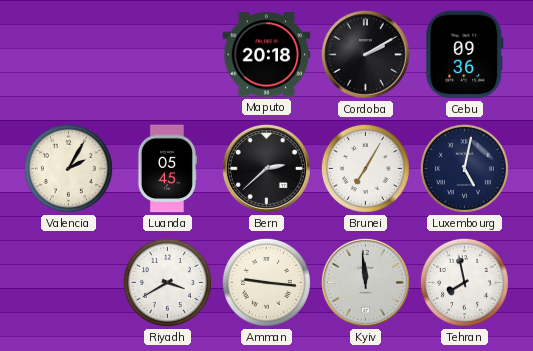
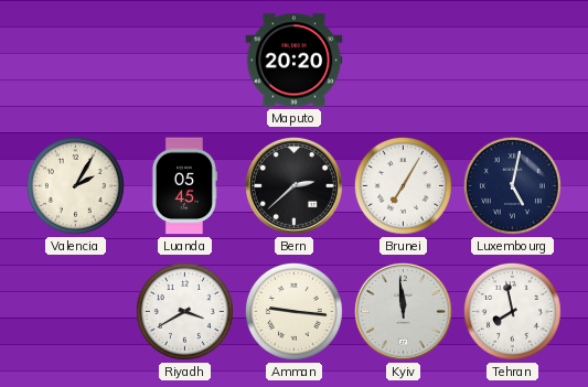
Maputo: 20:18 -> 20:20 (295, 61)
Cordoba: 2:10 -> none (365, 54)
Cebu: 09:36 -> none (465, 55)
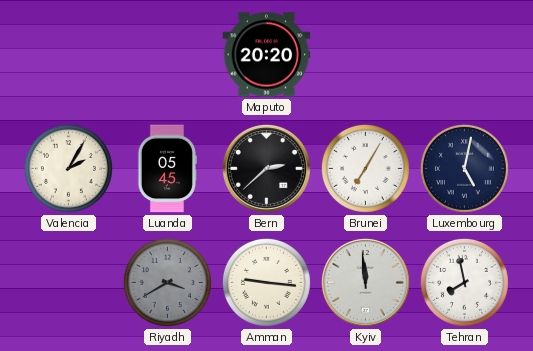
Riyadh dial: white -> grey (167, 282)
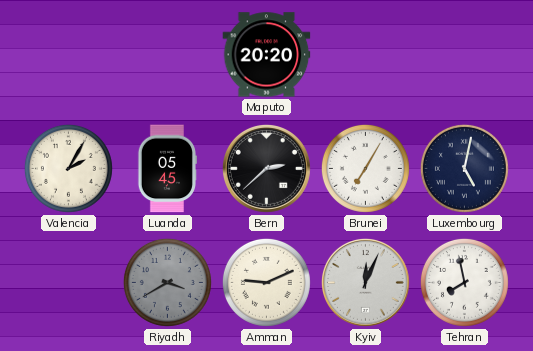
Amman: 9:16 -> 9:11 (266, 282)
Kyiv: 11:59 -> 12:04 (365, 282)
